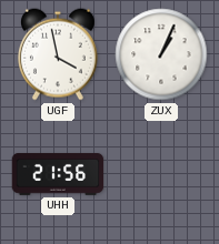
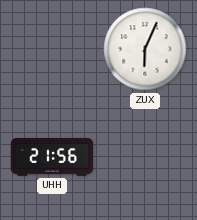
UGF: 3:58 -> none (58, 54)
ZUX: 1:04 -> 6:04 (145, 49)
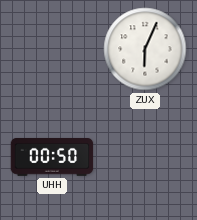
UHH: 21:56 -> 00:50 (52, 157)
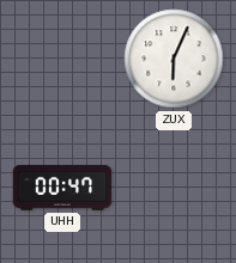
UHH: 00:50 -> 00:47 (62, 188)
